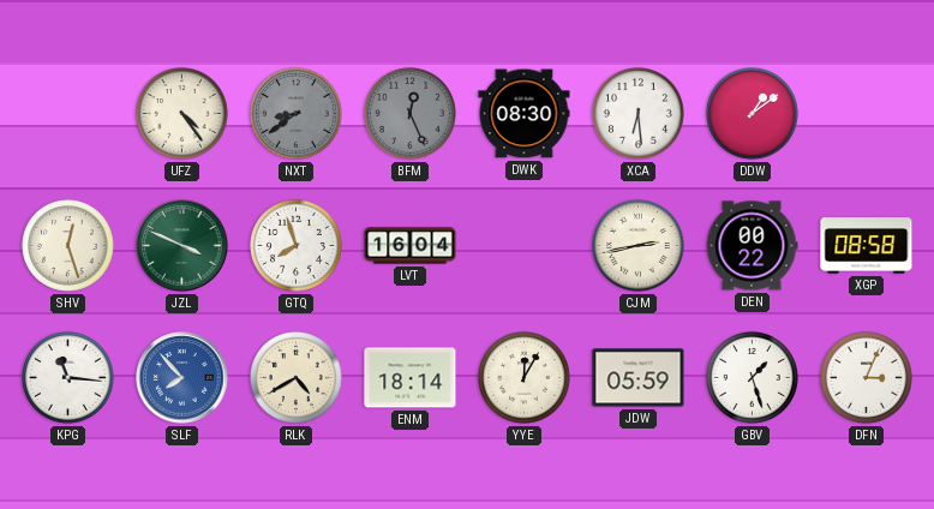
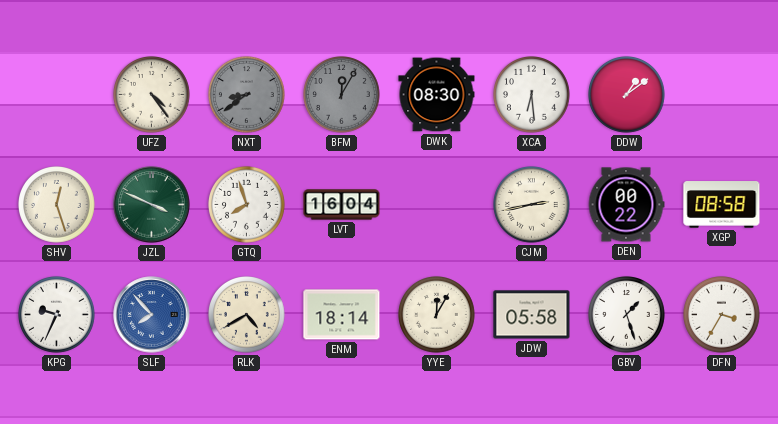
BFM: 12:26 -> 12:05 (342, 95)
KPG: 11:16 -> 9:34 (57, 315)
JDW: 05:59 -> 05:58 (532, 315)
DFN: 3:04 -> 3:35 (722, 315)
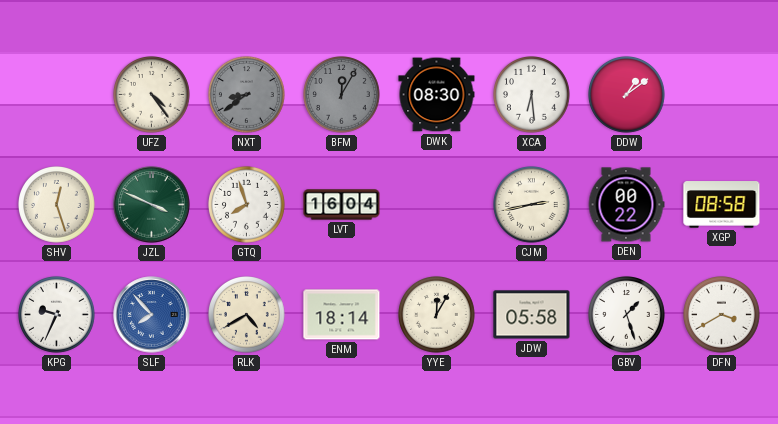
DFN: 3:35 -> 3:40 (722, 315)
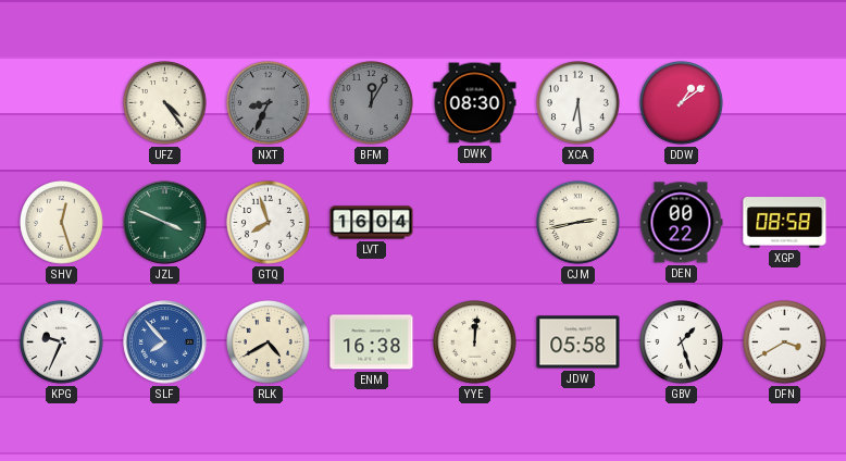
NXT: 8:39 -> 8:34 (269, 103)
ENM: 18:14 -> 16:38 (372, 342)
YYE: 12:05 -> 12:01 (475, 342)
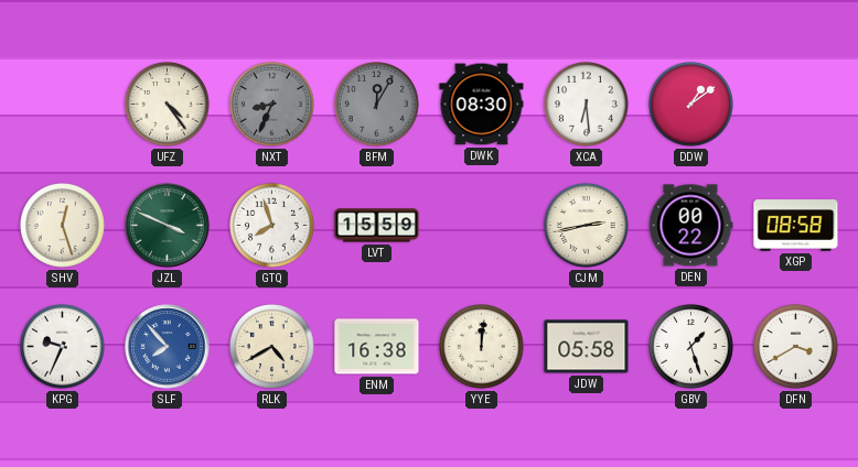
LVT: 16:04 -> 15:59 (377, 226)
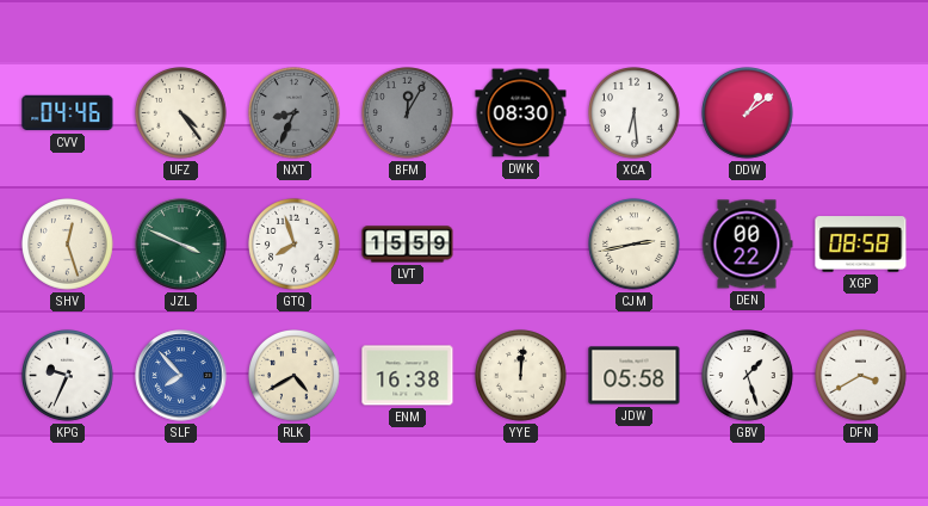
CVV: none -> 04:46 (68, 113)
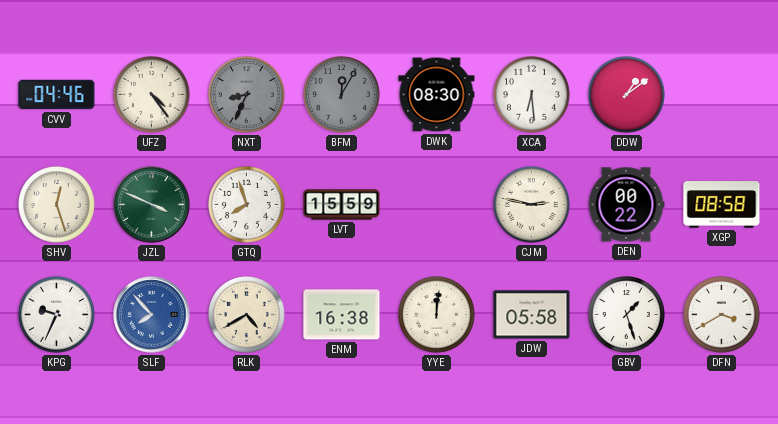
CJM: 2:43 -> 2:47 (532, 205)
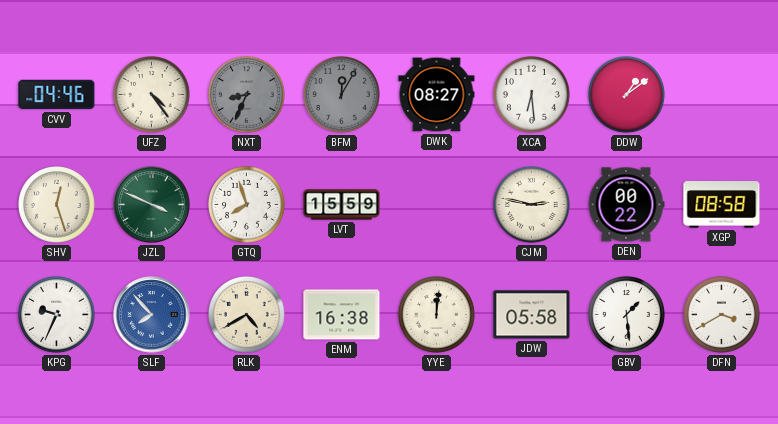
DWK: 08:30 -> 08:27 (437, 95)
GBV: 1:27 -> 1:29 (627, 315)
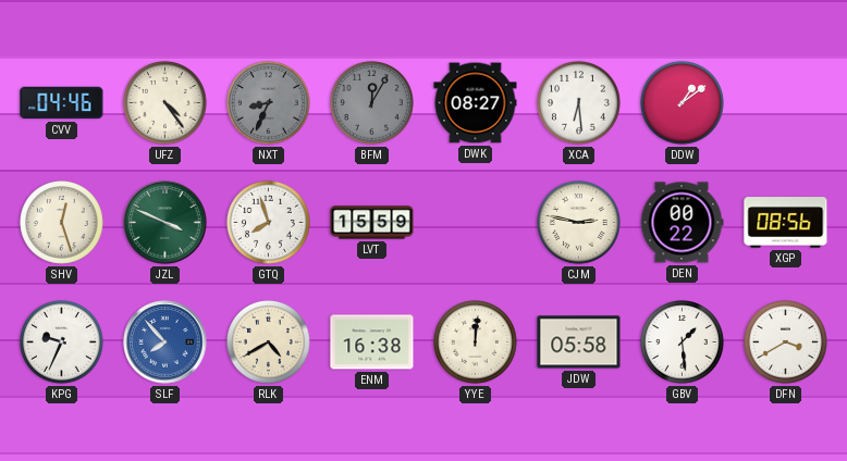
XGP: 08:58 -> 08:56 (786, 223)
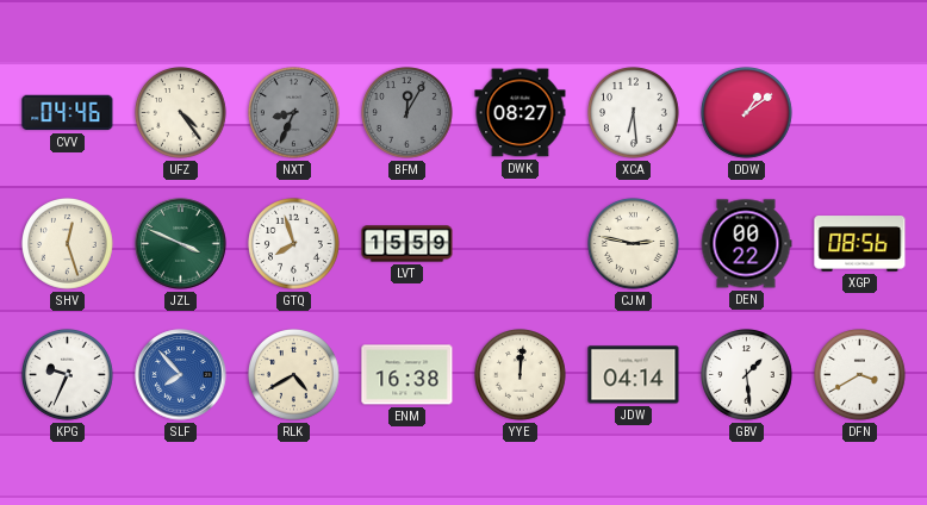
JDW: 05:58 -> 04:14 (634, 375)
